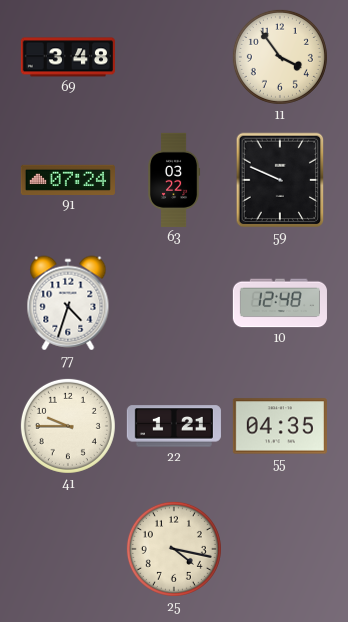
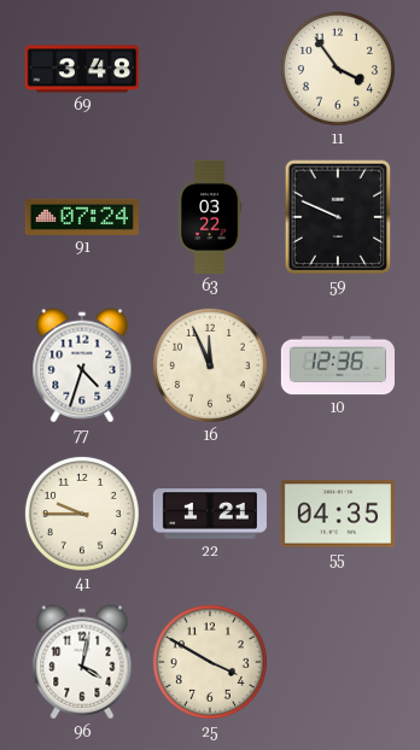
16: none -> 11:56 (210, 365)
10: 12:48 -> 12:36 (338, 365)
96: none -> 4:02 (82, 662)
25: 4:17 -> 3:50 (210, 662)
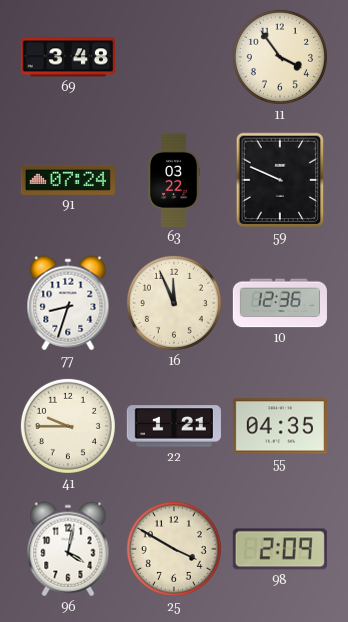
77: 4:33 -> 8:33 (68, 303)
98: none -> 2:09 (280, 549)
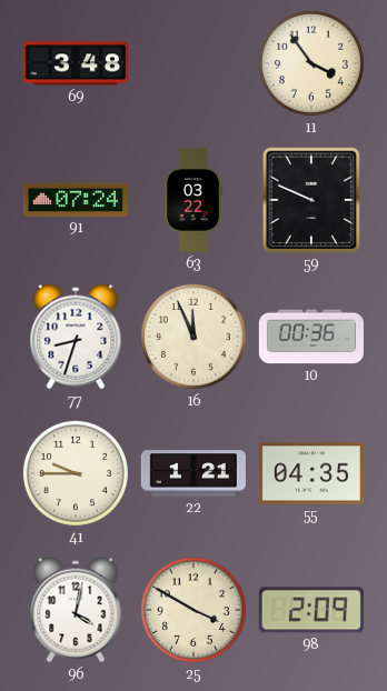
10: 12:36 -> 00:36 (311, 337)
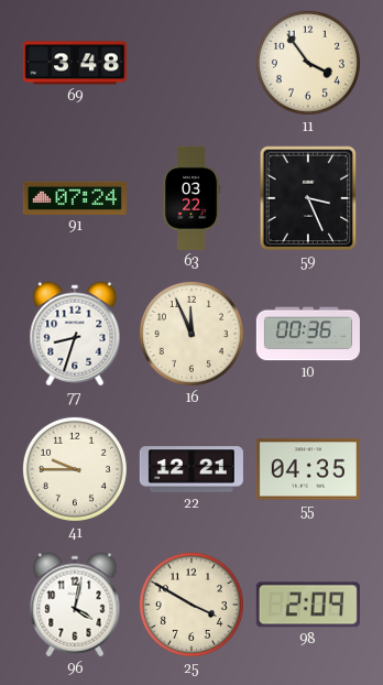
59: 9:49 -> 3:26 (308, 198)
22: 1:21 -> 12:21 (191, 469)
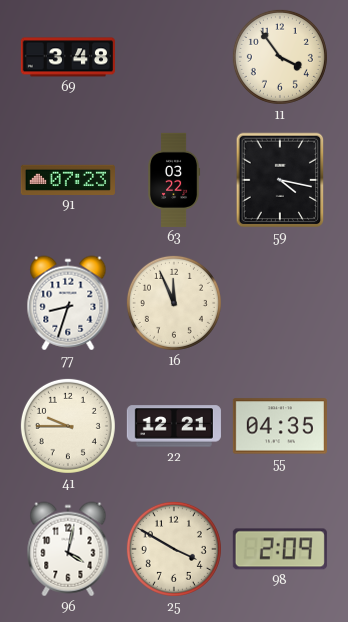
91: 07:24 -> 07:23 (68, 180)
59: 3:26 -> 4:17 (280, 180)
10: 00:36 -> none (308, 334)
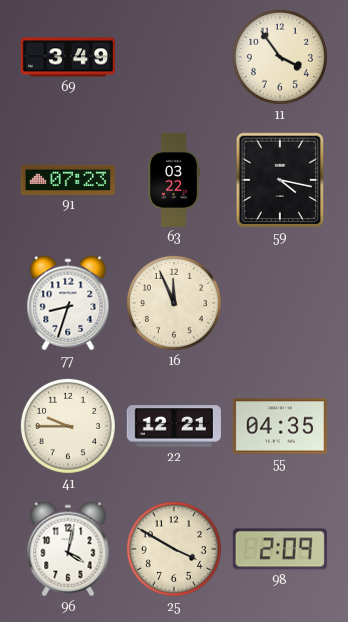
69: 3:48 -> 3:49 (68, 57)
